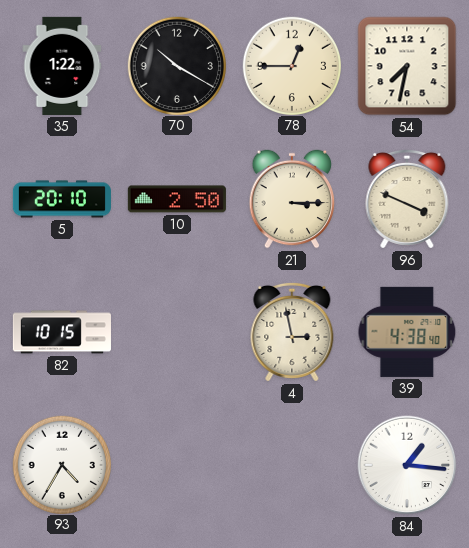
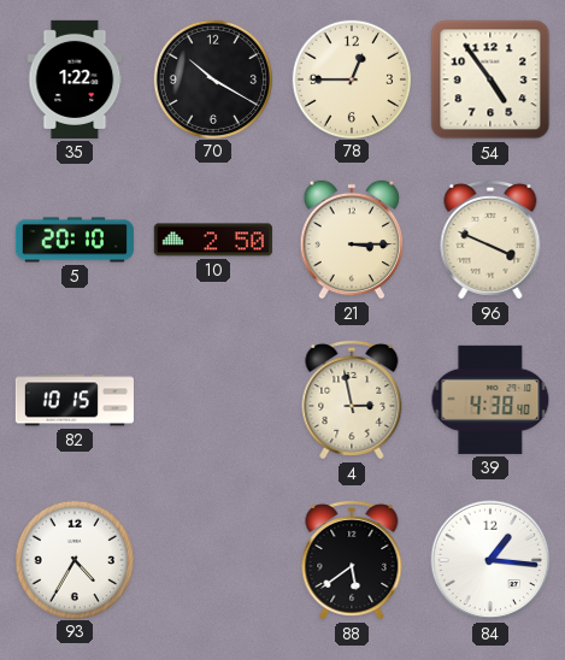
54: 7:32 -> 4:54 (490, 79)
88: none -> 5:39 (352, 560)
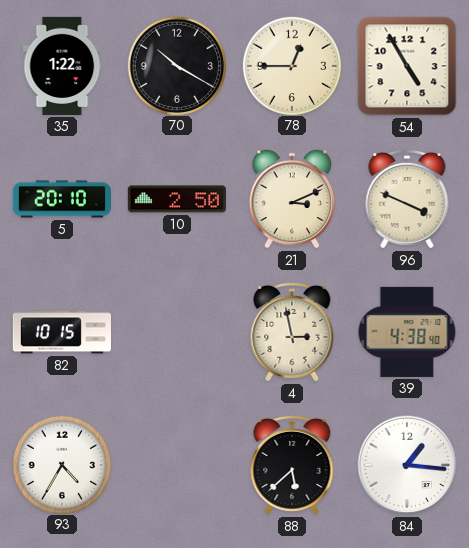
54: 4:54 -> 4:55 (407, 66)
21: 3:15 -> 3:11 (292, 199)
88: 5:39 -> 5:38 (292, 465)
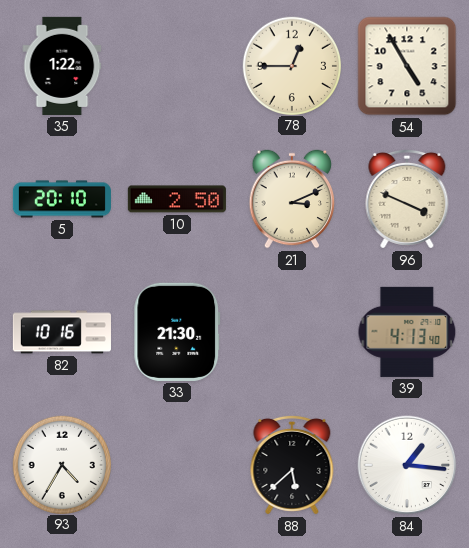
70: 10:20 -> none (176, 65)
82: 10:15 -> 10:16 (62, 332)
33: none -> 21:30 (177, 332)
4: 2:58 -> none (292, 332)
39: 4:38 -> 4:13 (407, 332)
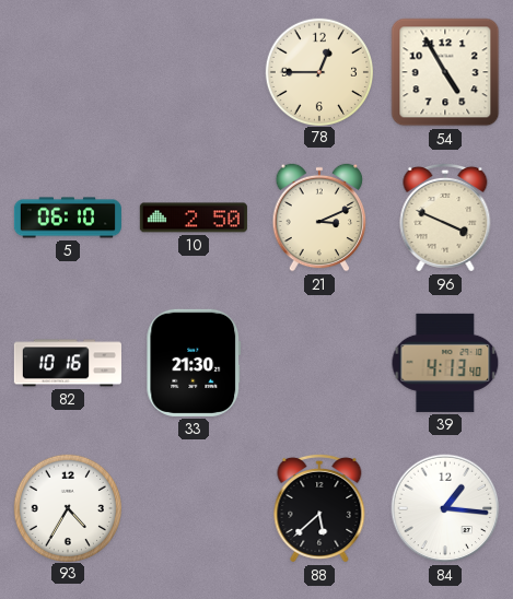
35: 1:22 -> none (62, 66)
5: 20:10 -> 06:10 (68, 218)
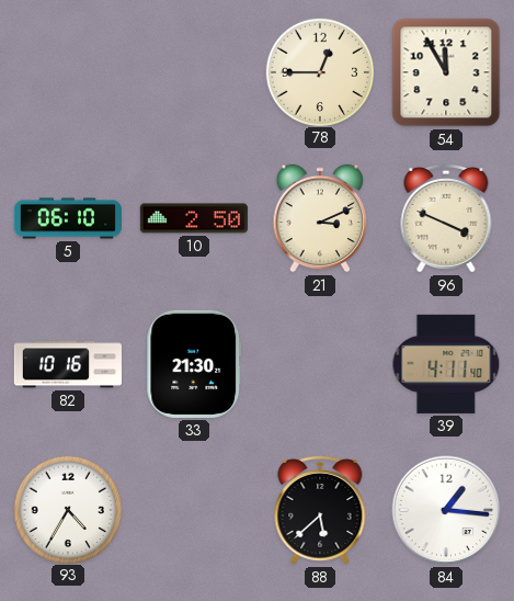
54: 4:55 -> 11:55 (446, 72)
39: 4:13 -> 4:11 (446, 364)
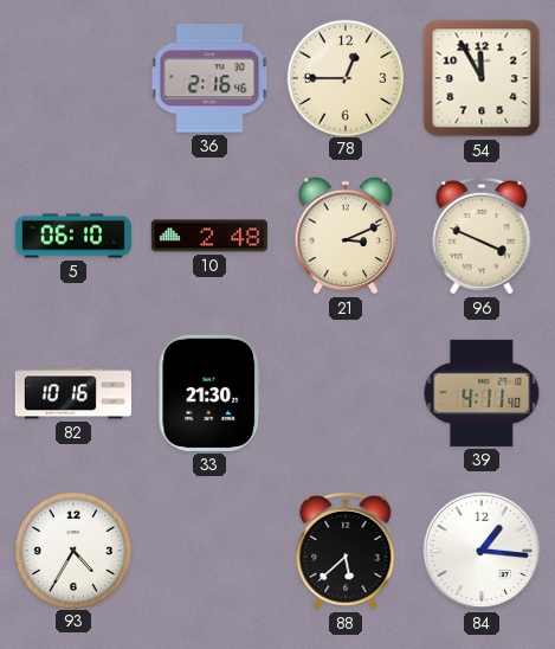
36: none -> 2:16 (209, 78)
10: 2:50 -> 2:48 (209, 236)
